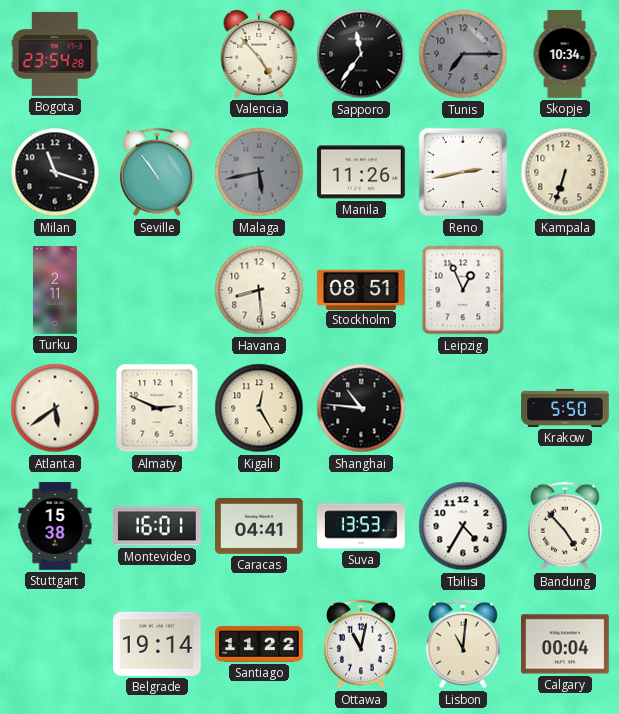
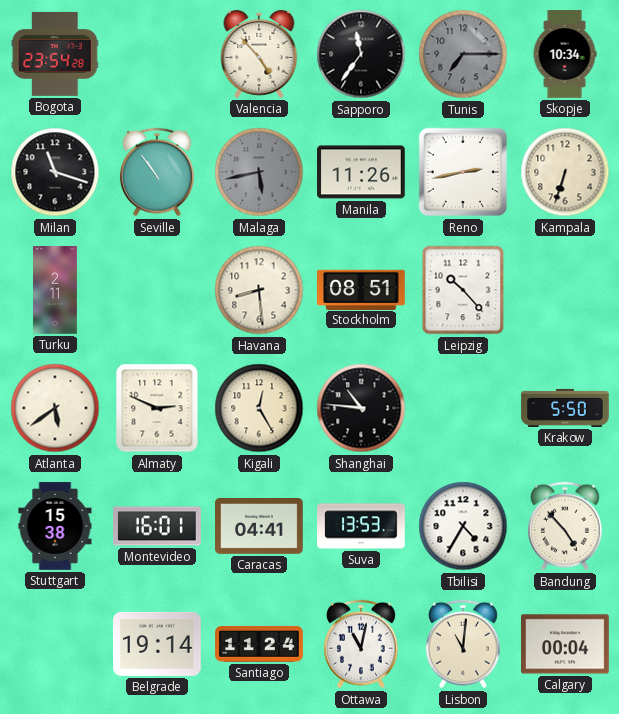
Leipzig: 12:56 -> 10:23 (463, 290)
Santiago: 11:22 -> 11:24 (259, 644)
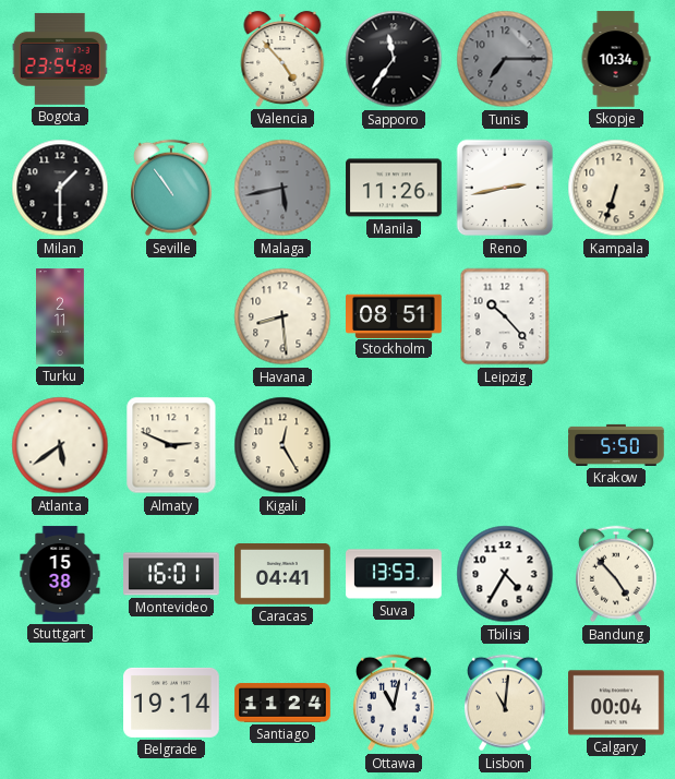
Milan: 11:18 -> 1:30 (60, 188)
Shanghai: 10:46 -> none (361, 408)
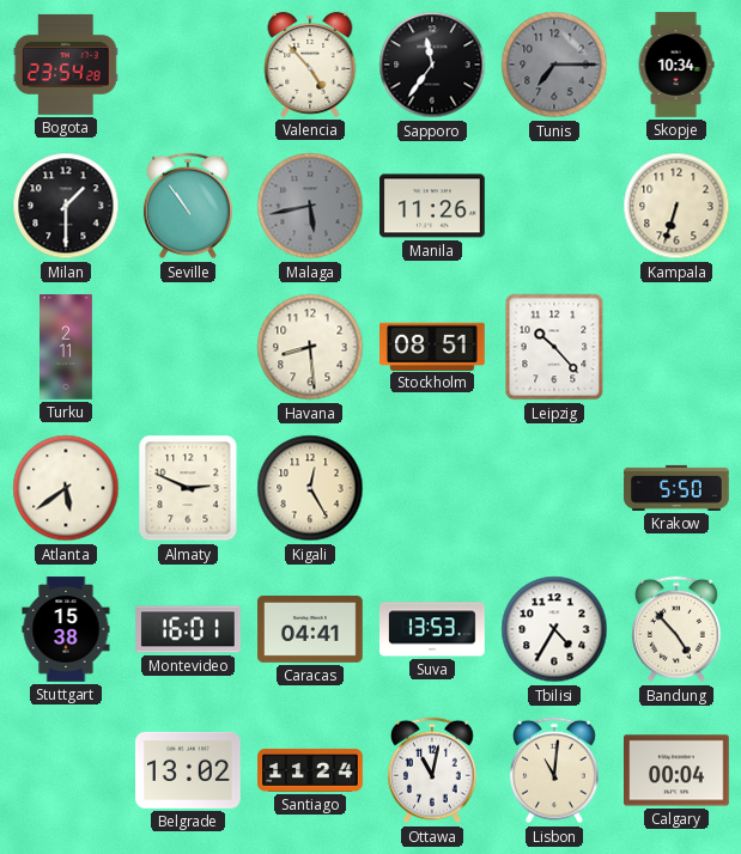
Reno: 2:43 -> none (505, 188)
Belgrade: 19:14 -> 13:02 (188, 770)
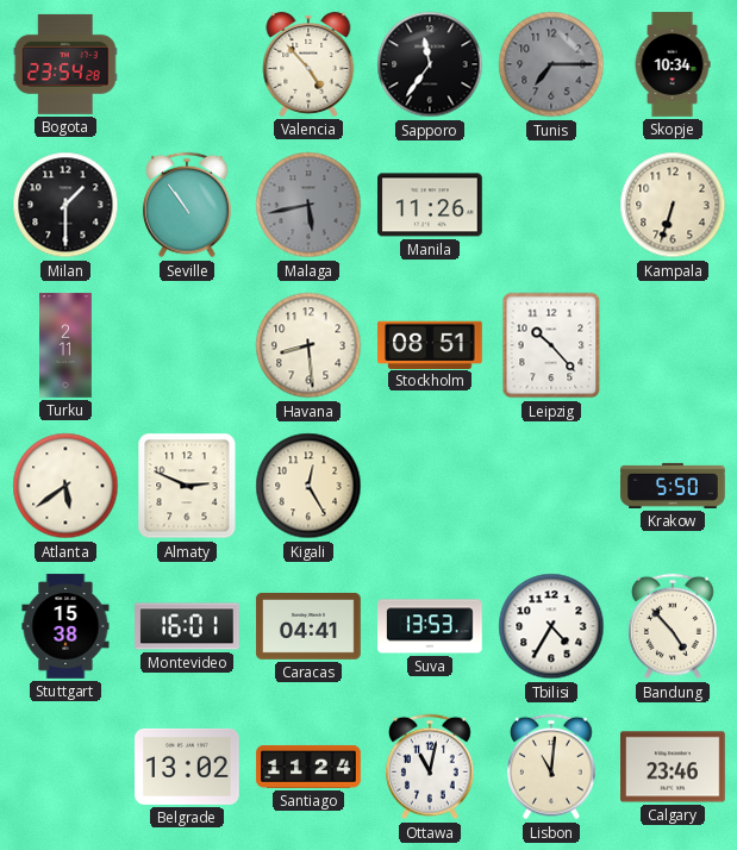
Calgary: 00:04 -> 23:46 (673, 767)
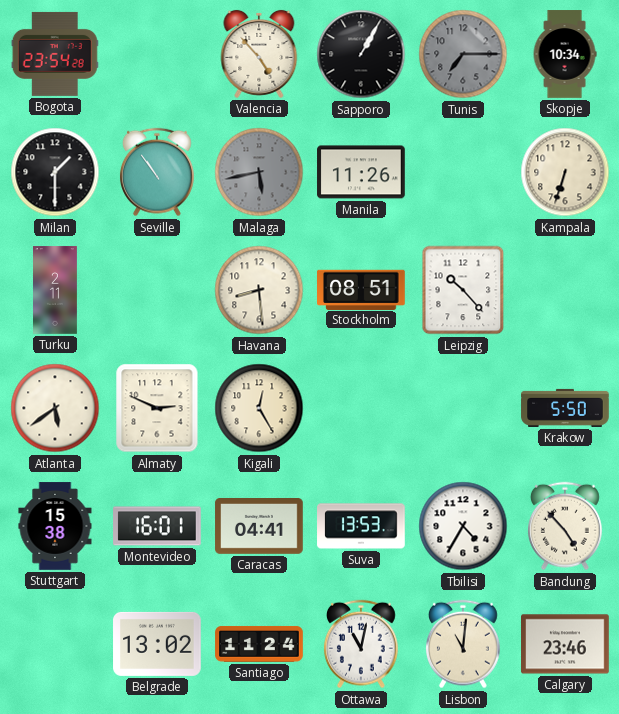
Sapporo: 11:36 -> 1:05 (361, 54)
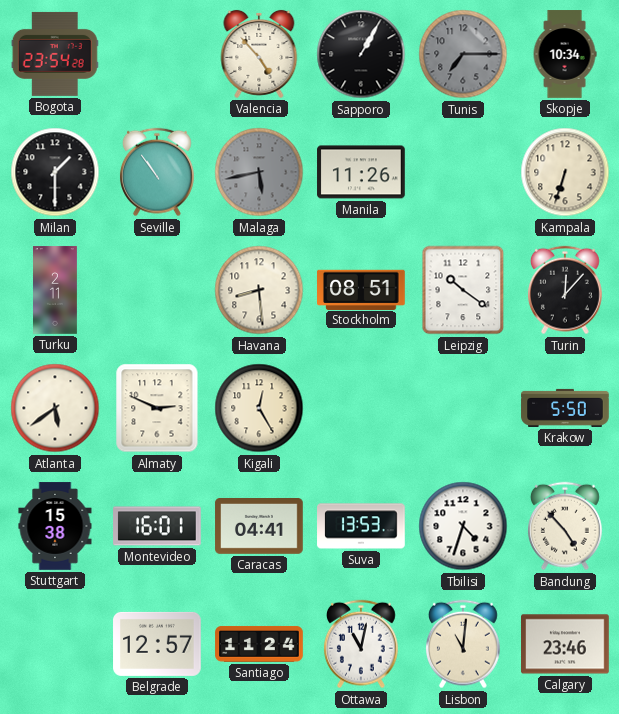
Leipzig: 10:23 -> 10:21 (463, 290)
Turin: none -> 12:07 (565, 290)
Tbilisi: 4:35 -> 4:33 (463, 526)
Belgrade: 13:02 -> 12:57 (157, 644)
